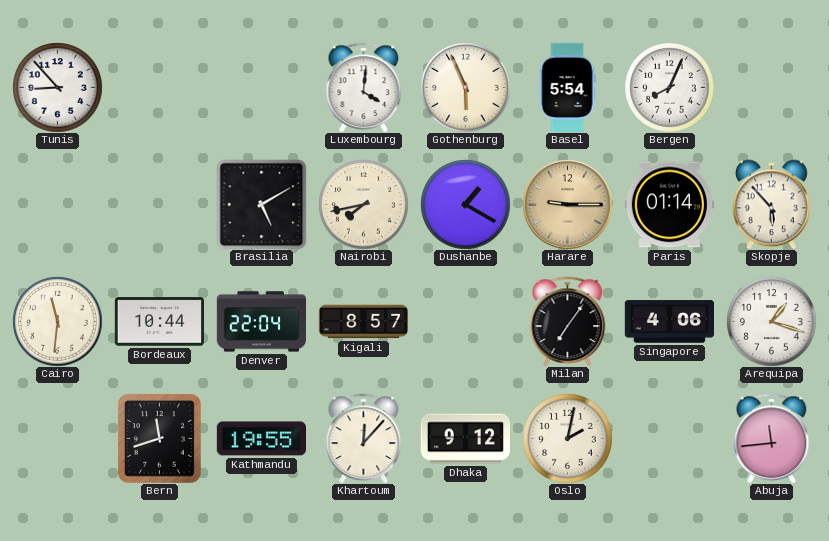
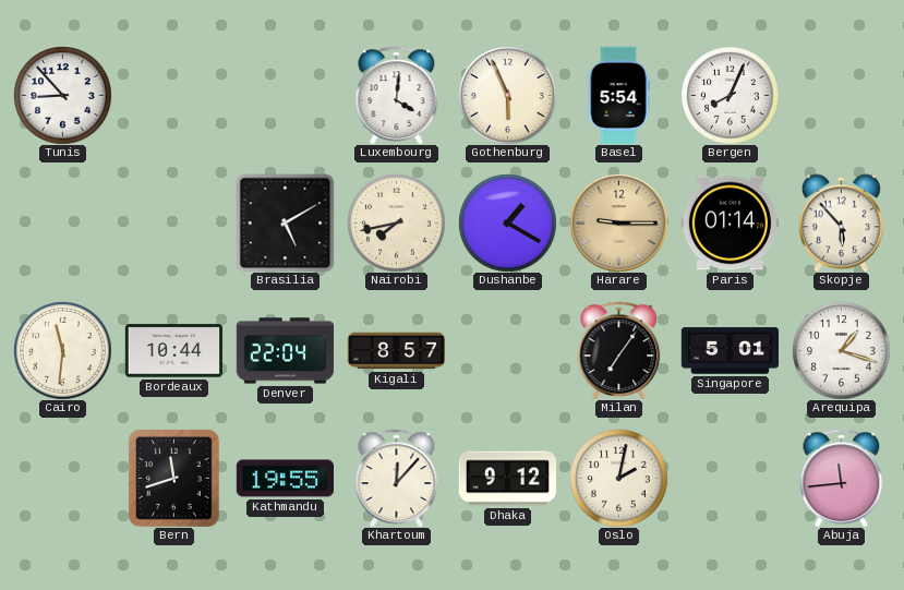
Singapore: 4:06 -> 5:01 (730, 351)
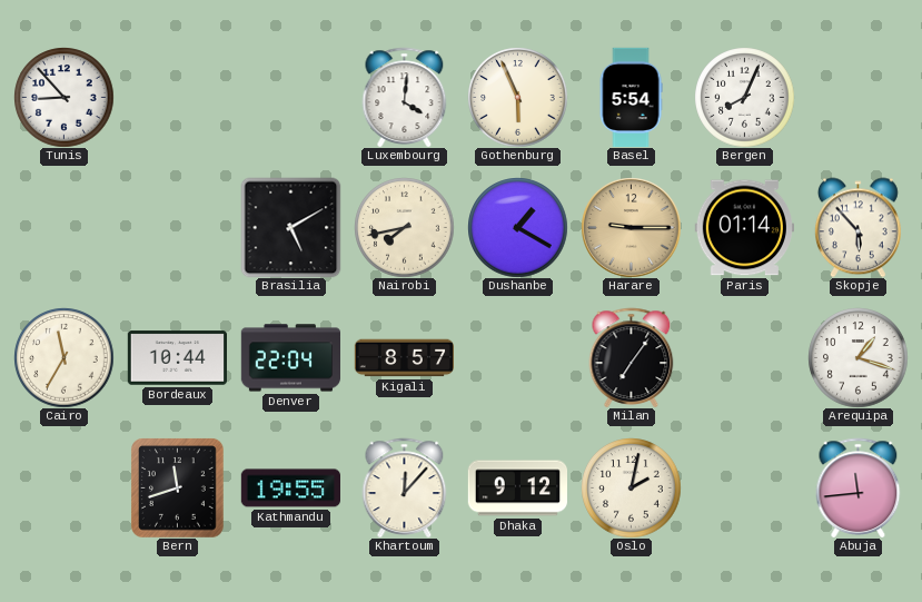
Cairo: 11:31 -> 11:35 (63, 357)
Singapore: 5:01 -> none (730, 351)
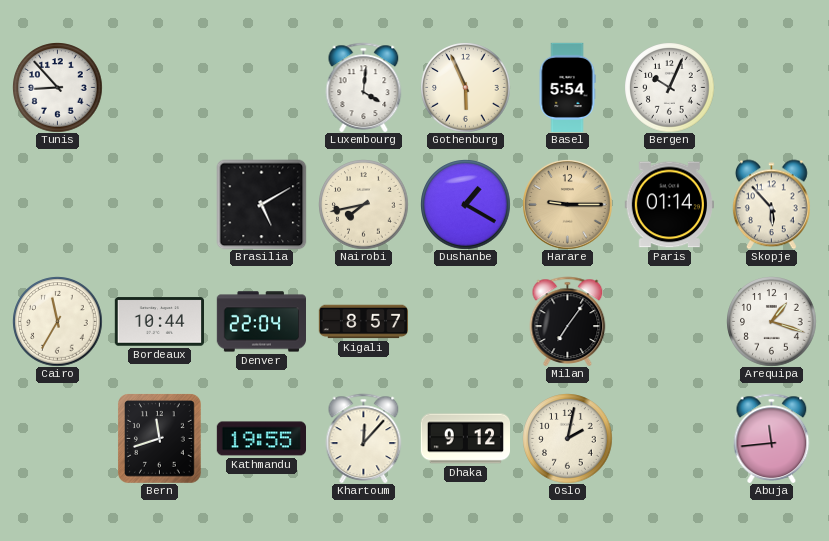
Bergen: 8:04 -> 10:04 (669, 87)
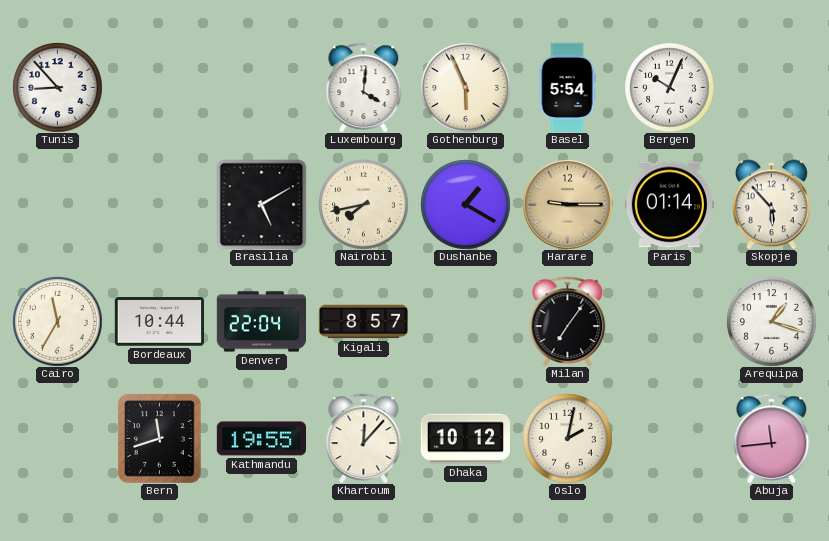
Dhaka: 9:12 -> 10:12 (465, 439)
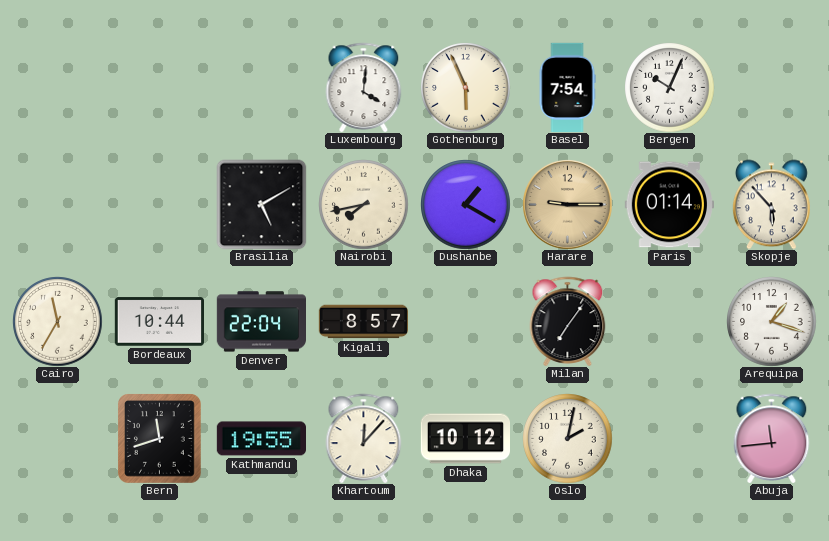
Tunis: 8:53 -> none (57, 87)
Basel: 5:54 -> 7:54 (567, 87)
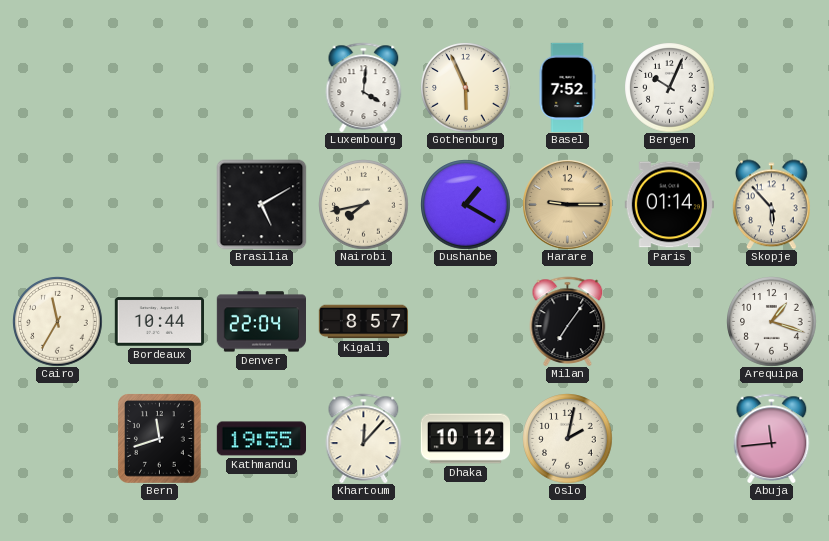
Basel: 7:54 -> 7:52 (567, 87)
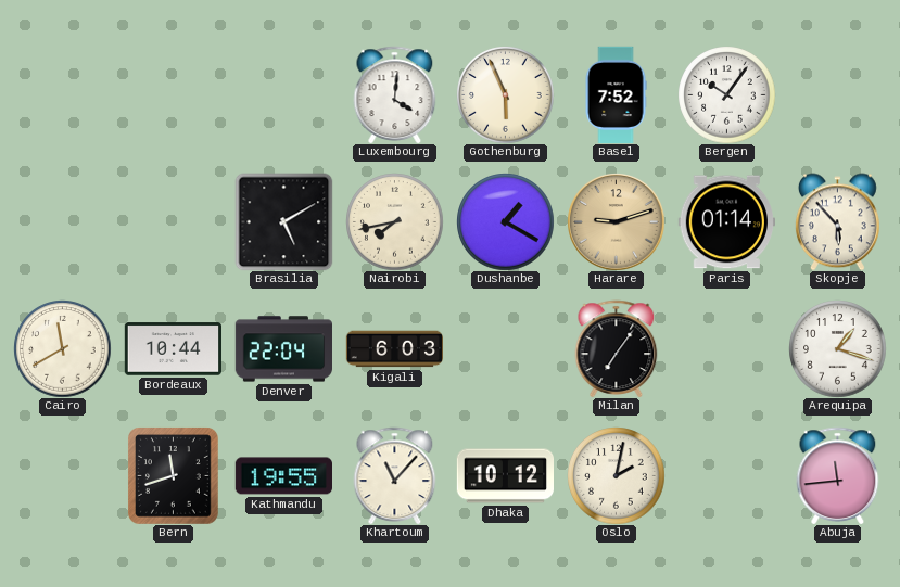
Bergen: 10:04 -> 10:06 (726, 94)
Harare: 9:15 -> 9:12 (616, 221)
Cairo: 11:35 -> 11:40 (62, 348)
Kigali: 8:57 -> 6:03 (394, 349)
Khartoum: 12:07 -> 11:07 (395, 475)
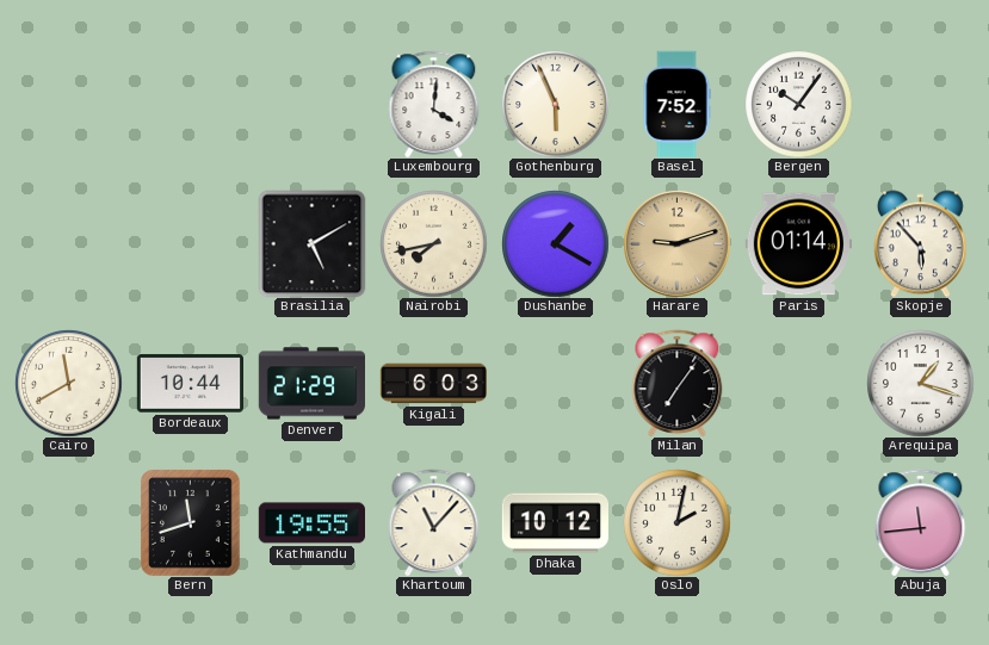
Denver: 22:04 -> 21:29 (311, 384)
